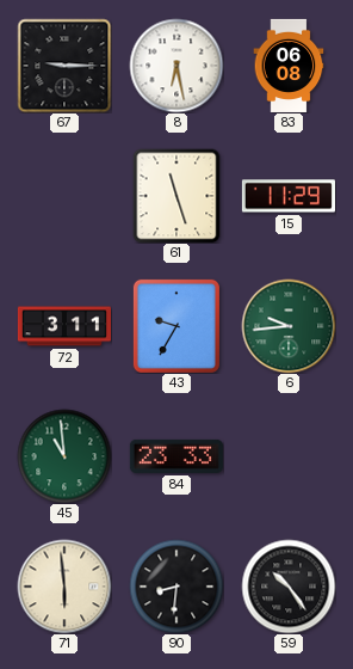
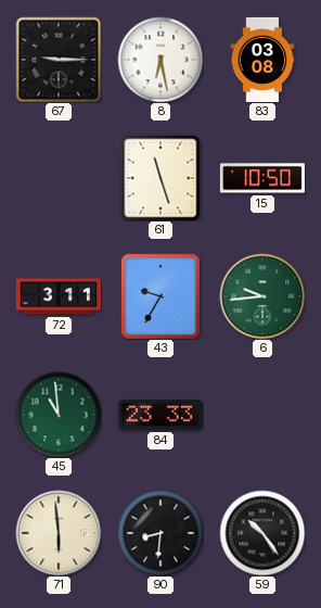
83: 06:08 -> 03:08 (262, 60)
15: 11:29 -> 10:50 (262, 178)
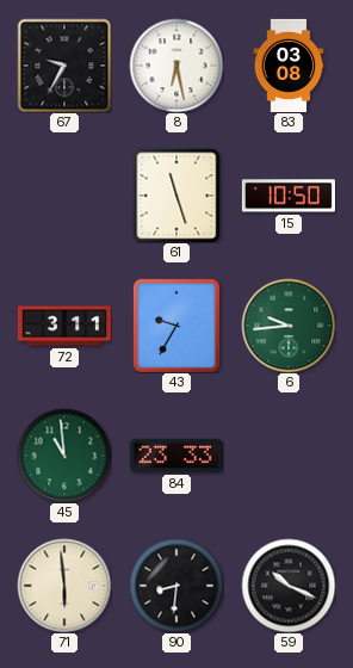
67: 9:15 -> 9:35 (64, 66)
59: 10:24 -> 10:19 (289, 586)
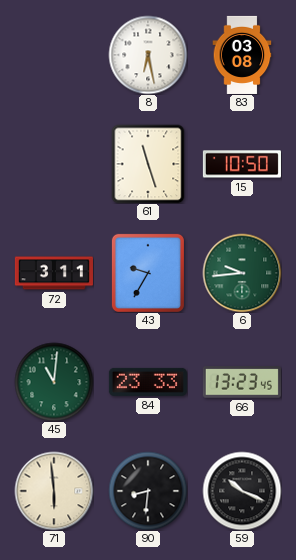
67: 9:35 -> none (64, 66)
45: 10:59 -> 11:01 (54, 382)
66: none -> 13:23 (242, 382)
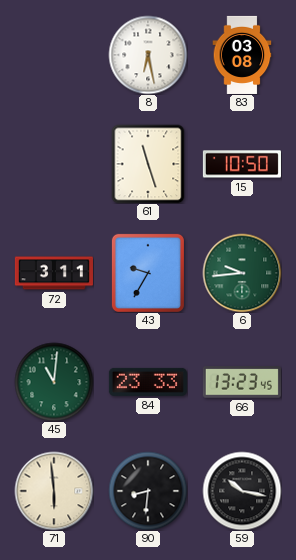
59: 10:19 -> 10:17 (242, 491)
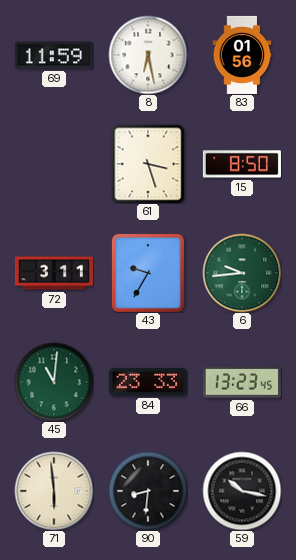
69: none -> 11:59 (54, 55)
83: 03:08 -> 01:56 (242, 55)
61: 11:27 -> 3:27 (148, 164)
15: 10:50 -> 8:50 (242, 164)
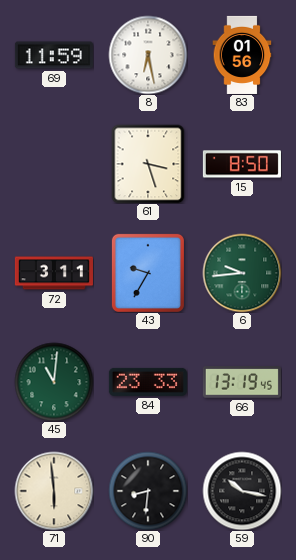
66: 13:23 -> 13:19 (242, 382)
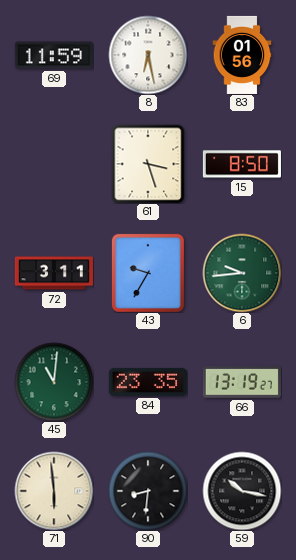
84: 23:33 -> 23:35 (148, 382)
66: 13:19:45 -> 13:19:27 (242, 382)
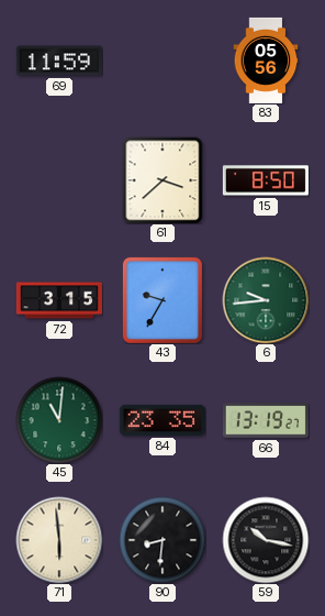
8: 6:28 -> none (148, 55)
83: 01:56 -> 05:56 (266, 61)
61: 3:27 -> 3:38 (162, 180)
72: 3:11 -> 3:15 (59, 300)
